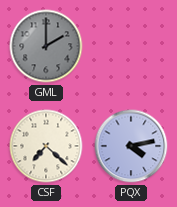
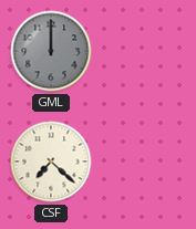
GML: 2:00 -> 12:00 (51, 51)
PQX: 4:13 -> none (131, 146)
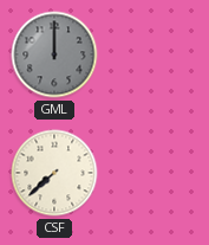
CSF: 7:22 -> 7:38 (54, 173)
